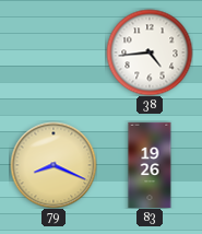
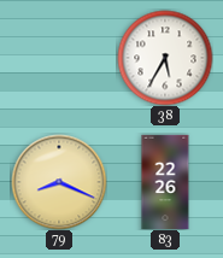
38: 4:44 -> 5:35 (165, 58)
83: 19:26 -> 22:26 (165, 182)
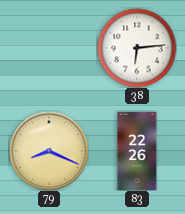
38: 5:35 -> 6:14 (137, 48)
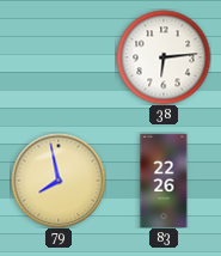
79: 8:19 -> 7:58 (59, 181)
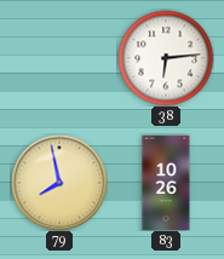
83: 22:26 -> 10:26 (166, 183)
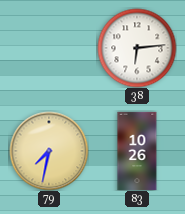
79: 7:58 -> 7:32 (49, 151)
